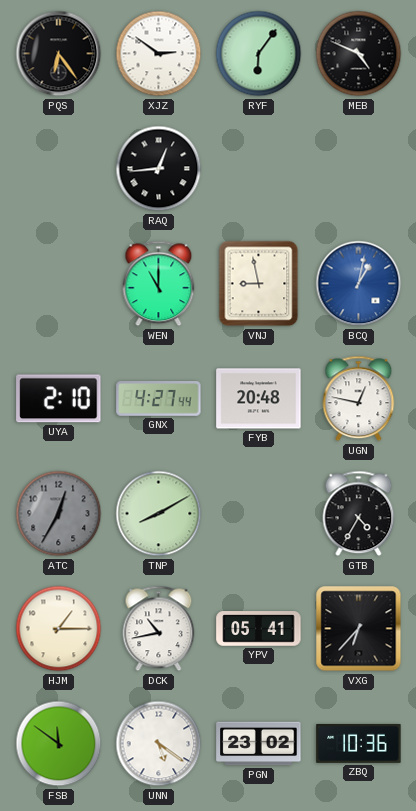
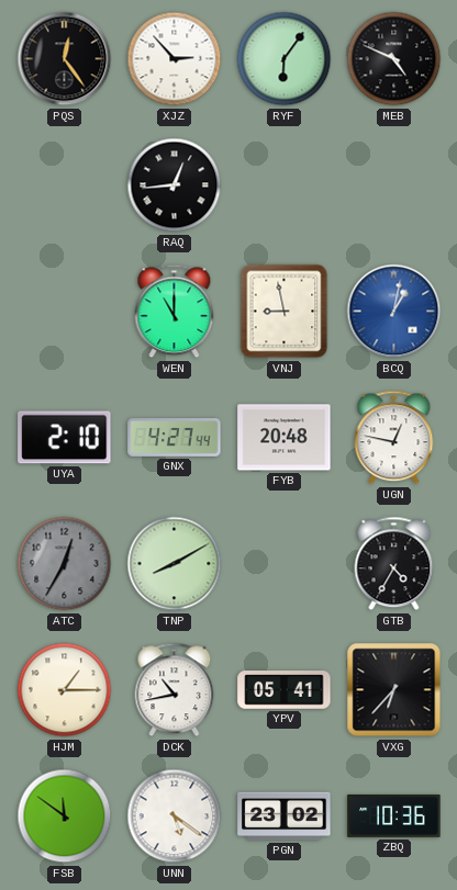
PQS: 6:24 -> 12:24 (65, 59)
XJZ: 2:51 -> 2:53 (175, 59)
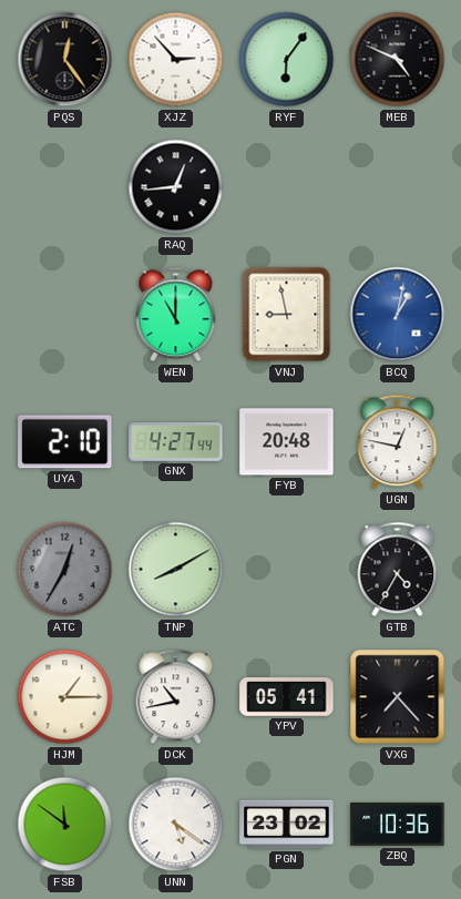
VXG: 6:37 -> 7:23 (398, 697)
